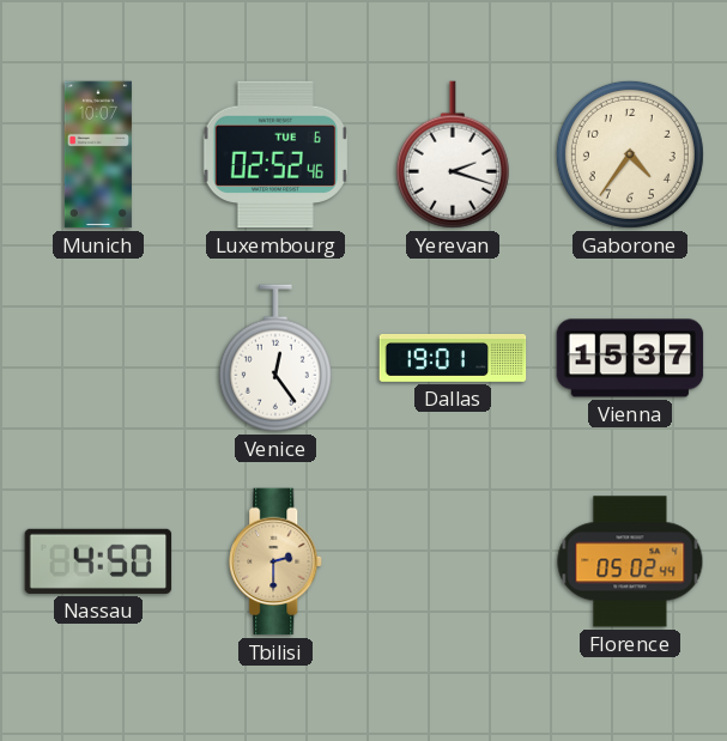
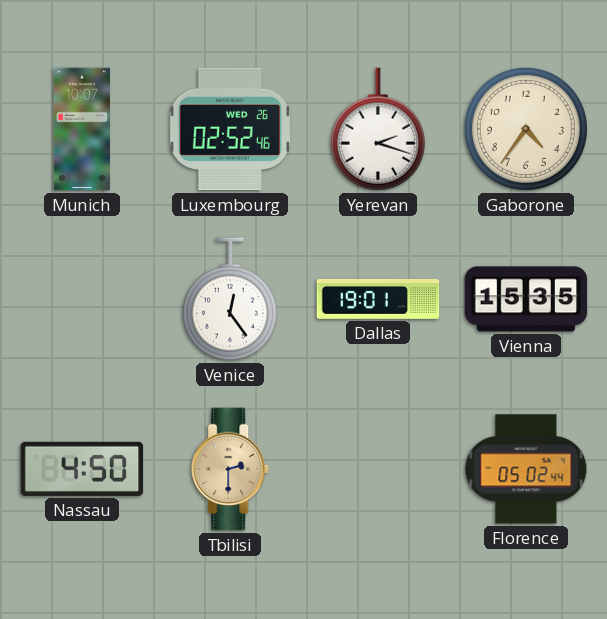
Luxembourg date: TUE 6 -> WED 26 (230, 129)
Vienna: 15:37 -> 15:35 (526, 299)
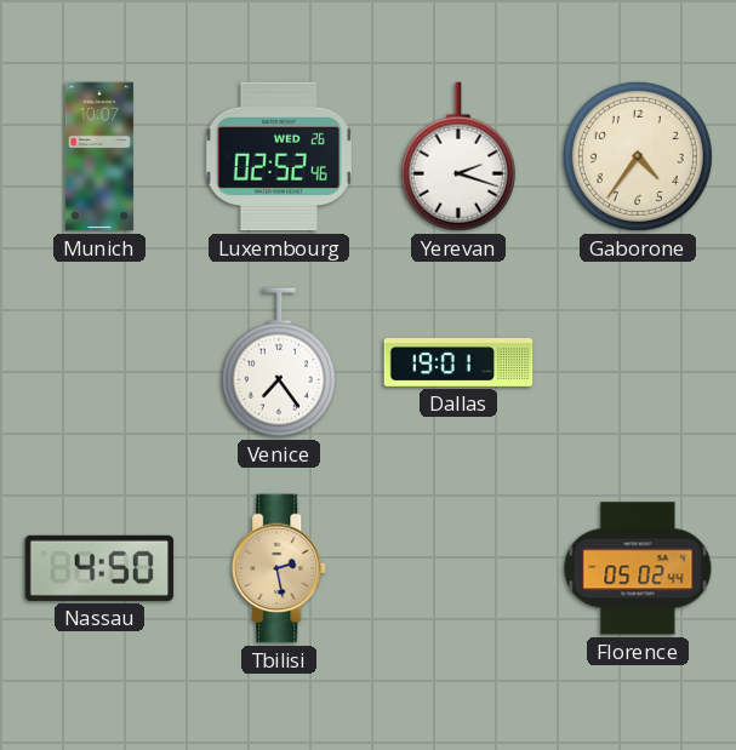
Venice: 12:24 -> 7:24 (279, 362)
Vienna: 15:35 -> none (526, 299)
Tbilisi: 2:30 -> 2:28 (280, 568)
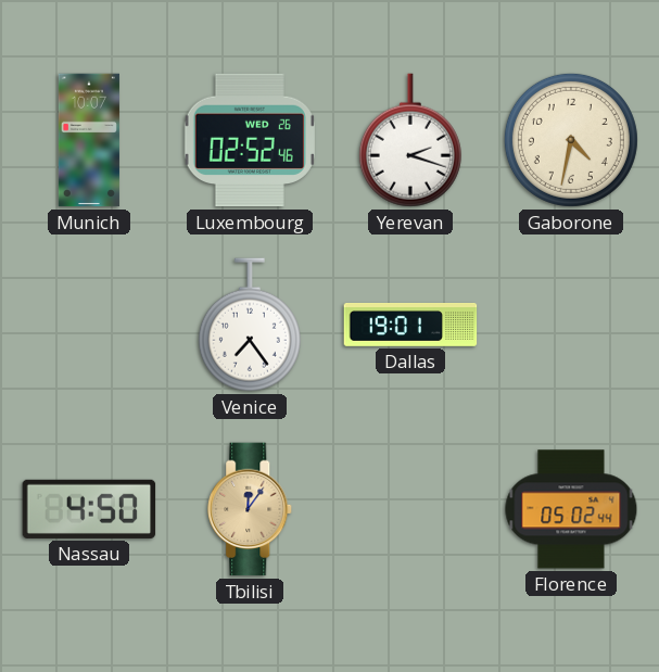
Gaborone: 4:36 -> 4:32 (571, 140)
Tbilisi: 2:28 -> 12:06 (251, 509)
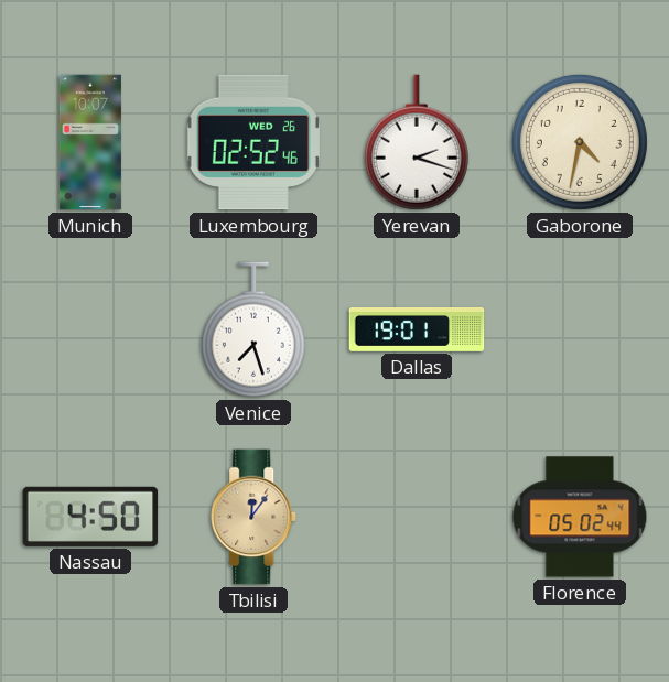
Venice: 7:24 -> 7:27 (253, 329)
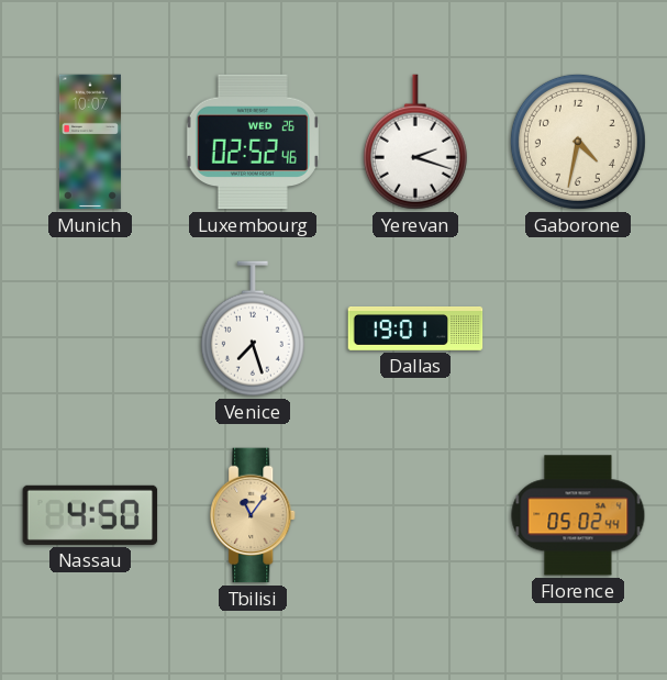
Tbilisi: 12:06 -> 11:06 (254, 515)
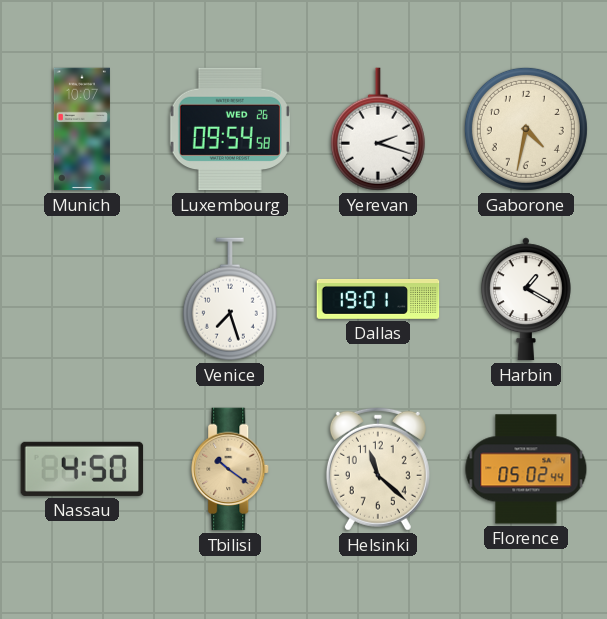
Luxembourg: 02:52 -> 09:54 (230, 129)
Harbin: none -> 1:20 (526, 299)
Tbilisi: 11:06 -> 10:21 (231, 469)
Helsinki: none -> 11:22 (378, 469)
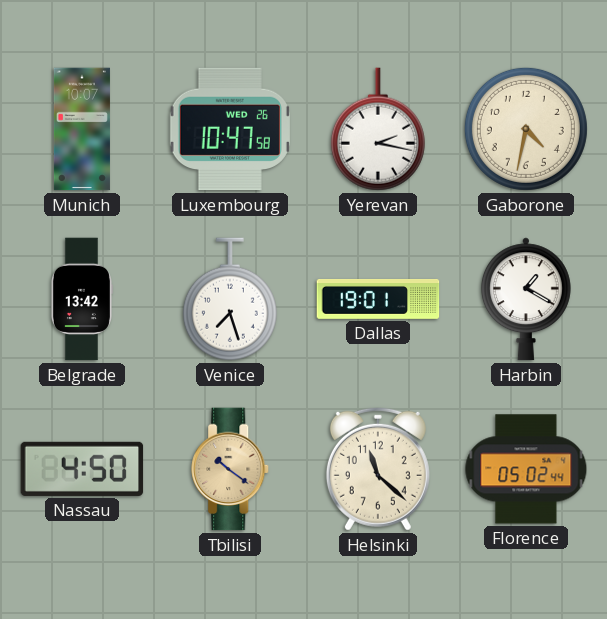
Luxembourg: 09:54 -> 10:47 (230, 129)
Yerevan: 2:18 -> 2:17 (378, 129)
Belgrade: none -> 13:42 (81, 299)
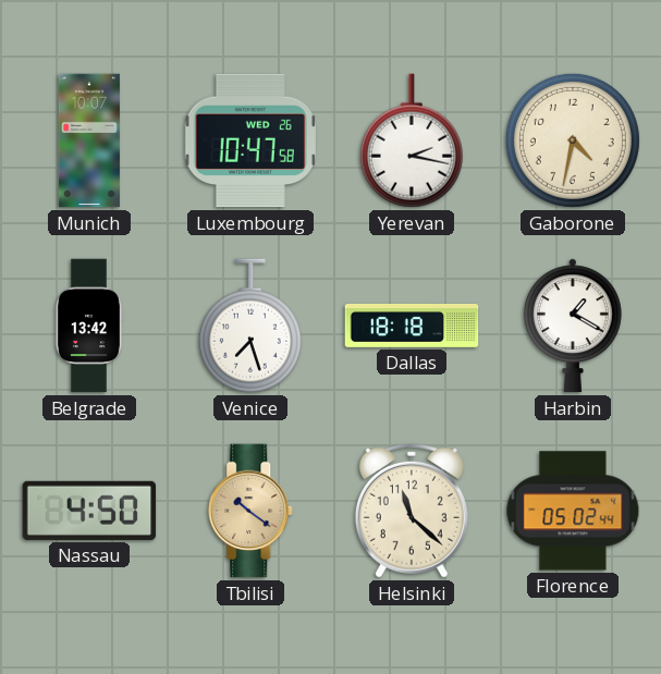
Dallas: 19:01 -> 18:18 (412, 327)
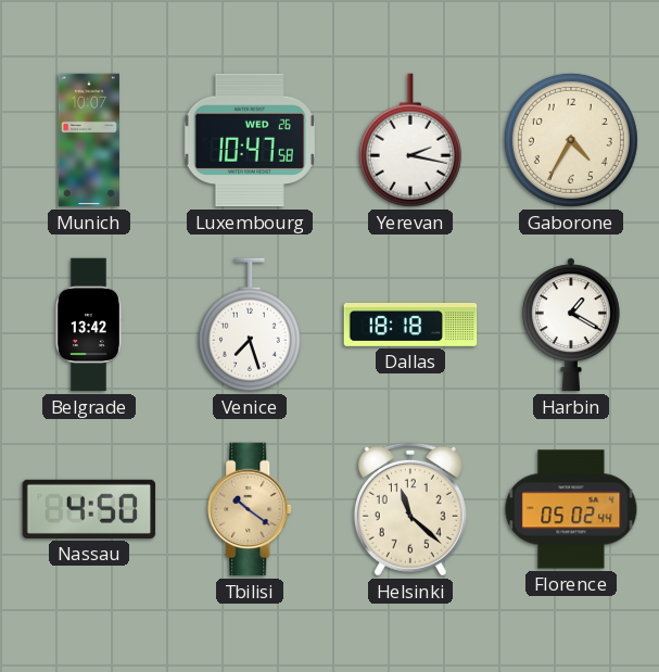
Gaborone: 4:32 -> 4:35 (571, 140)
